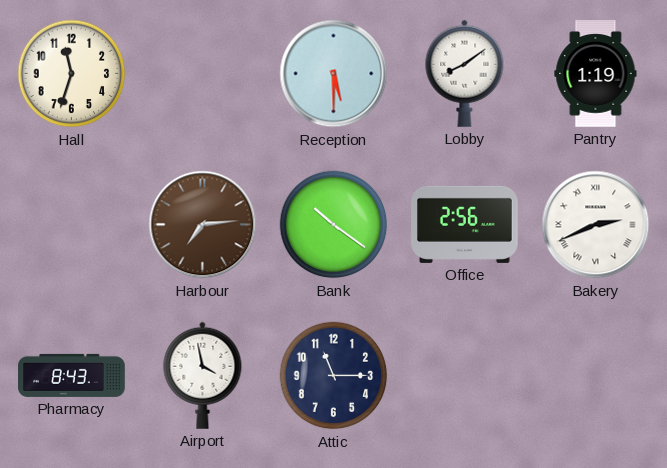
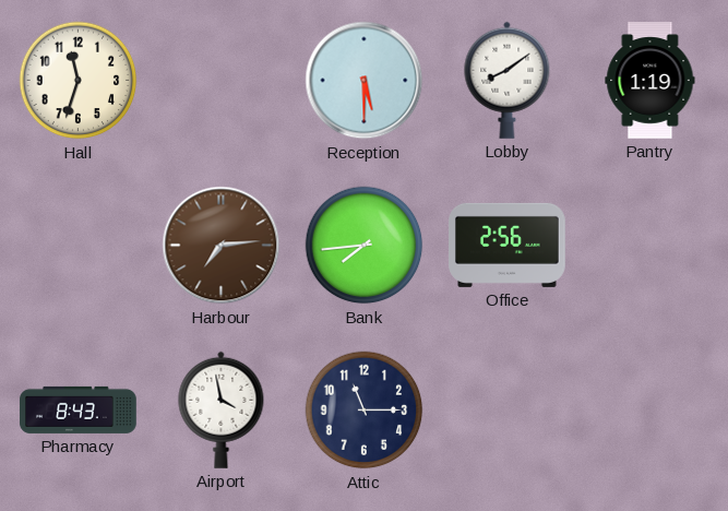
Bank: 10:21 -> 7:44 (365, 246)
Bakery: 2:41 -> none (596, 225)
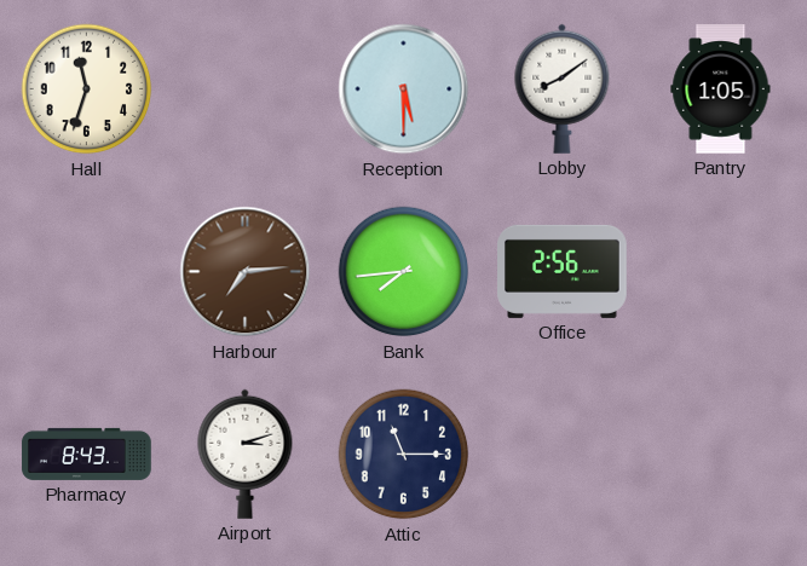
Pantry: 1:19 -> 1:05 (721, 89)
Airport: 3:58 -> 3:12 (246, 454)
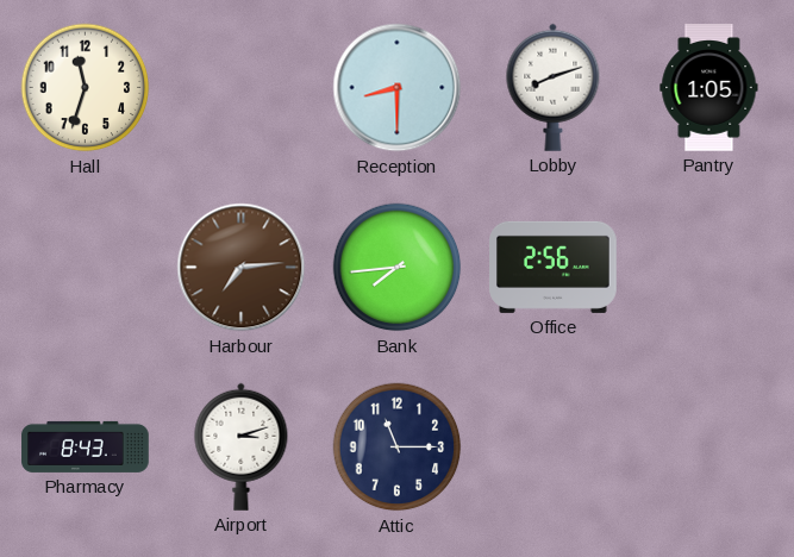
Reception: 5:30 -> 8:30 (398, 88)
Lobby: 8:09 -> 8:12 (554, 87)
